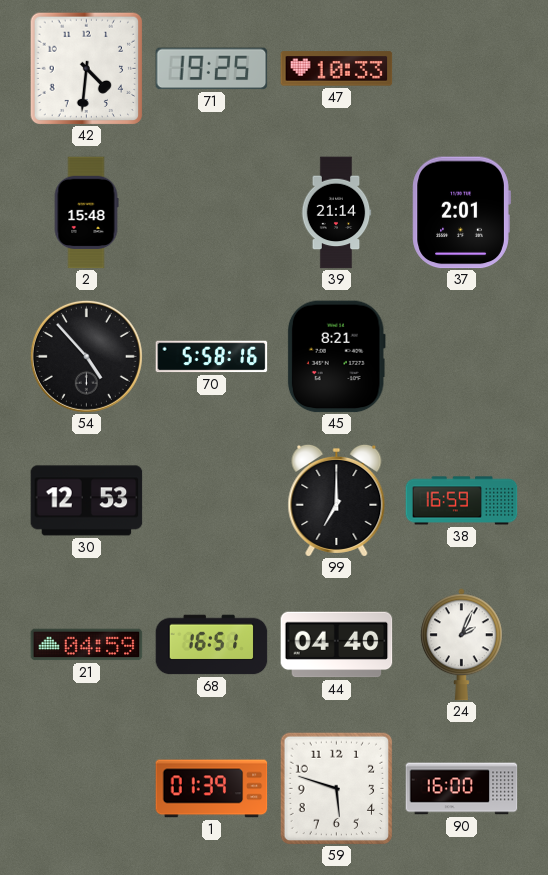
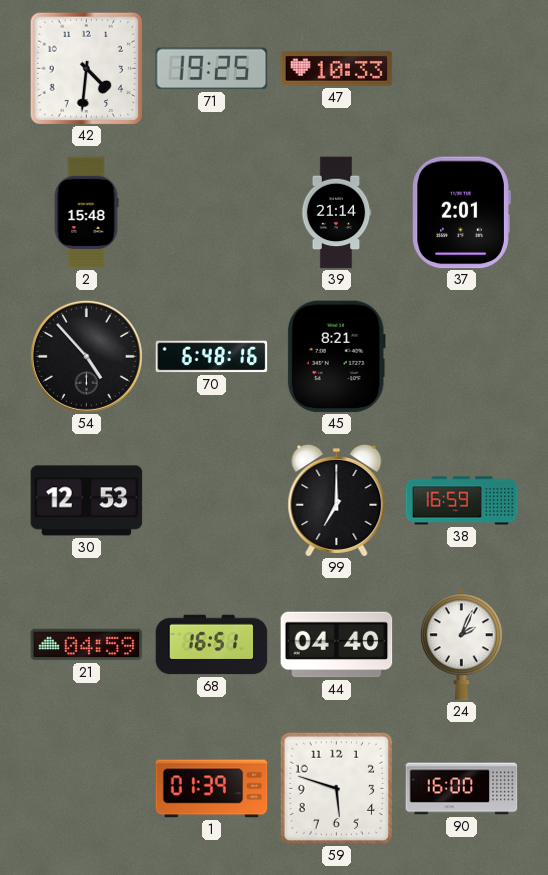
70: 5:58 -> 6:48 (212, 357)
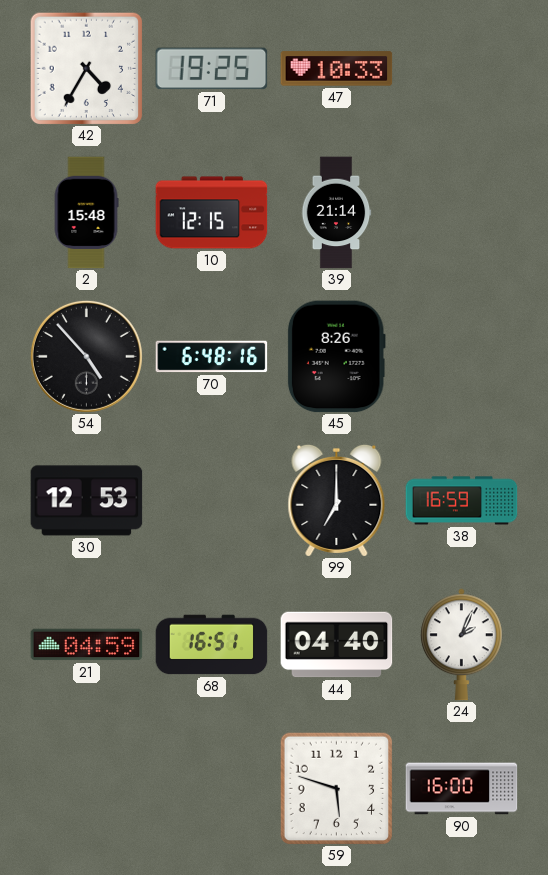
42: 4:31 -> 4:35 (86, 68)
10: none -> 12:15 (212, 213)
37: 2:01 -> none (461, 213)
45: 8:21 -> 8:26 (336, 357)
1: 01:39 -> none (212, 789)
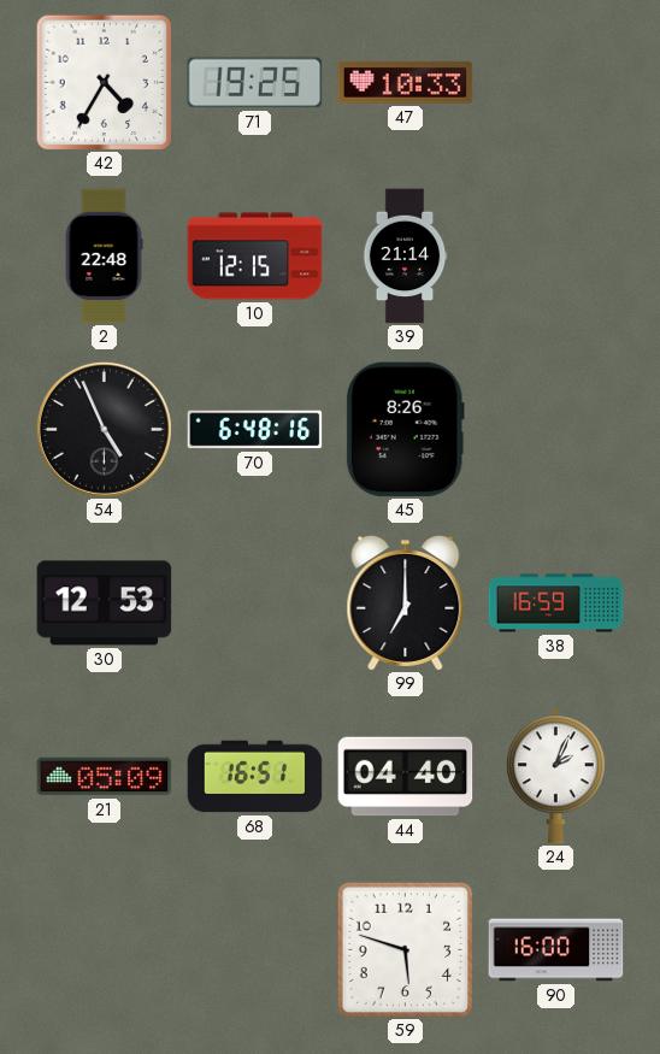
2: 15:48 -> 22:48 (104, 257)
54: 4:53 -> 4:56 (104, 429)
21: 04:59 -> 05:09 (105, 777)
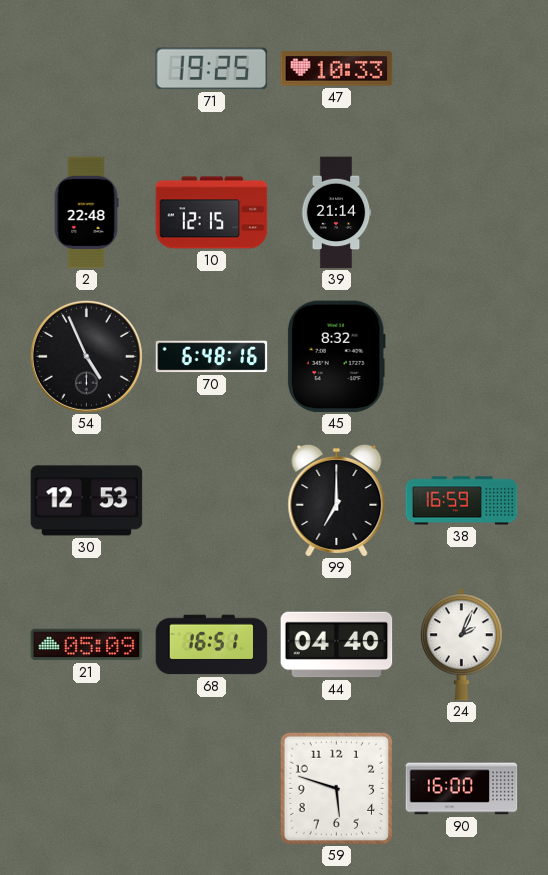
42: 4:35 -> none (104, 82)
45: 8:26 -> 8:32 (336, 357)
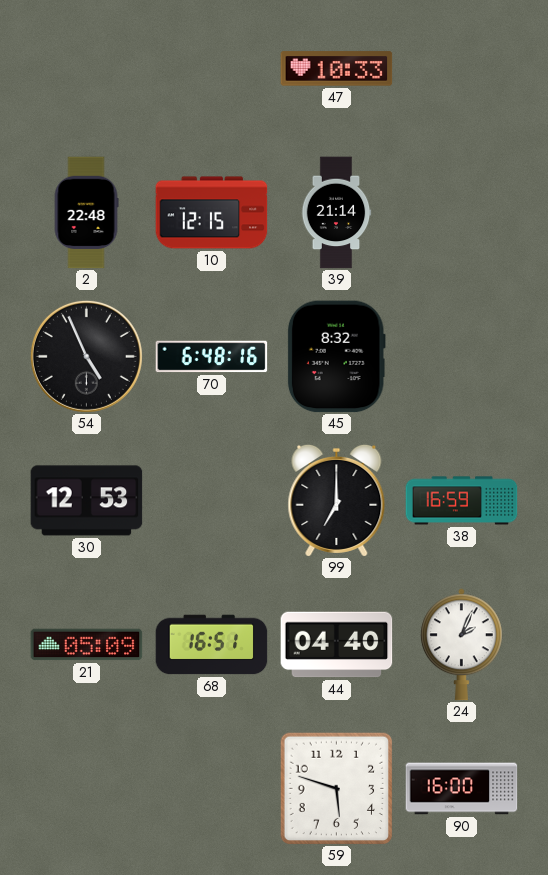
71: 19:25 -> none (212, 69)
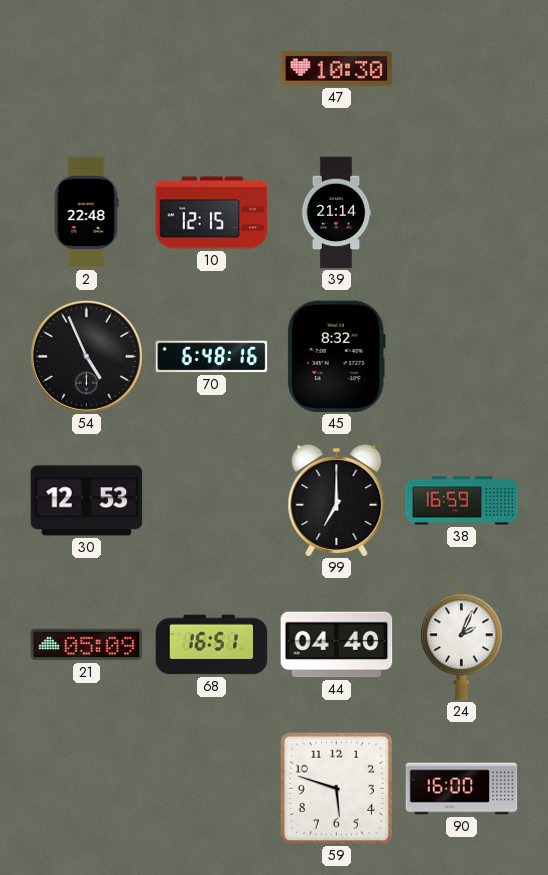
47: 10:33 -> 10:30 (337, 69)
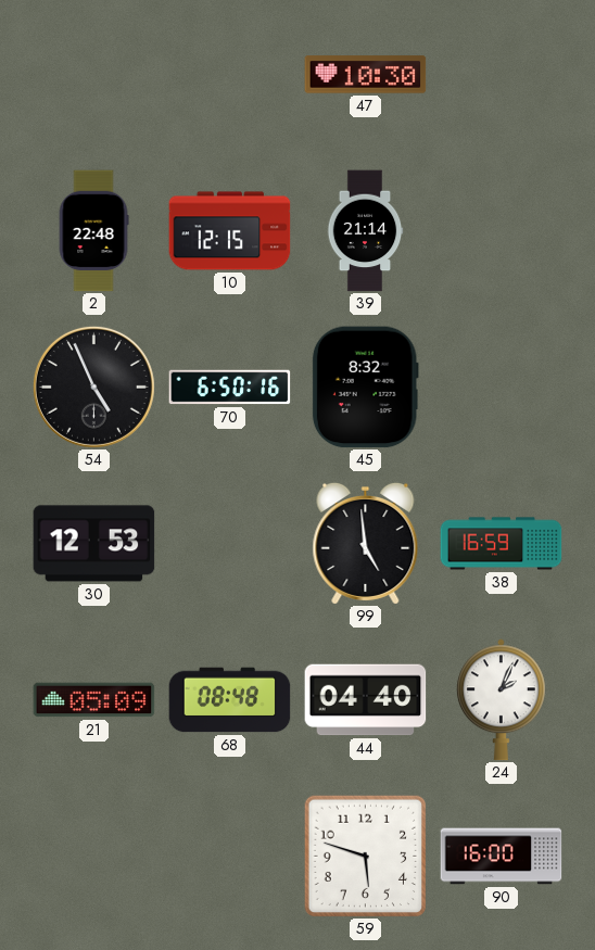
70: 6:48 -> 6:50 (230, 388)
99: 7:00 -> 4:59 (366, 543)
68: 16:51 -> 08:48 (230, 700)
